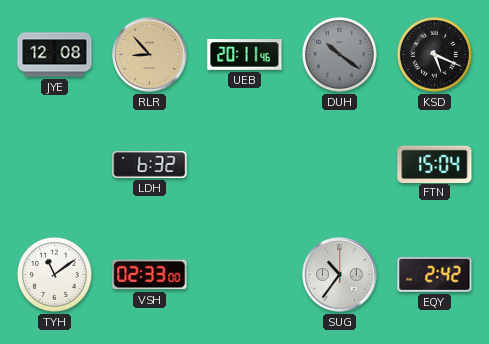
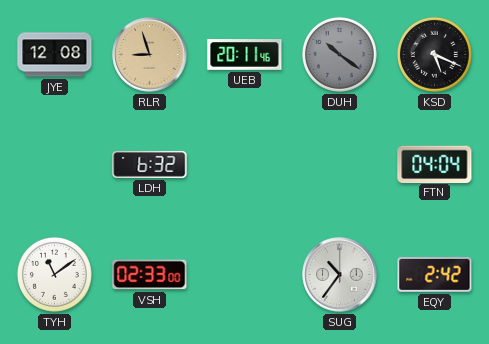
RLR: 8:53 -> 8:57 (150, 55)
FTN: 15:04 -> 04:04 (435, 164)
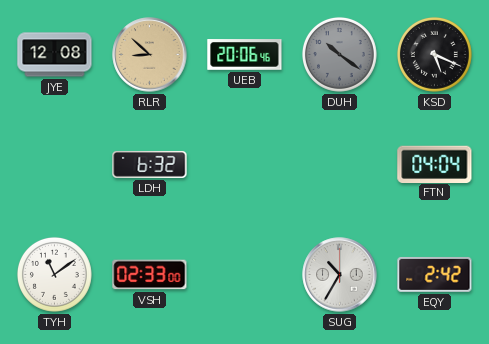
RLR: 8:57 -> 8:52 (150, 55)
UEB: 20:11 -> 20:06 (245, 55)
SUG: 10:36 -> 10:35 (340, 275)
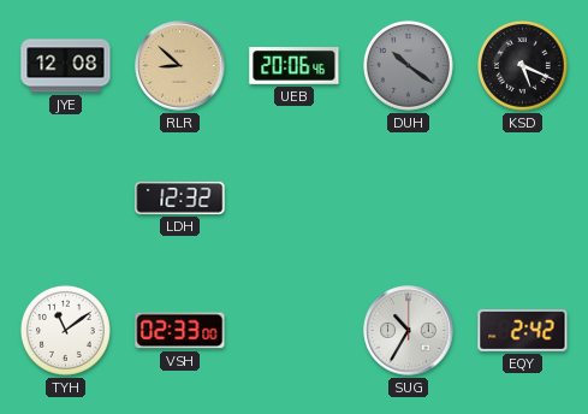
LDH: 6:32 -> 12:32 (180, 197)
FTN: 04:04 -> none (435, 164)
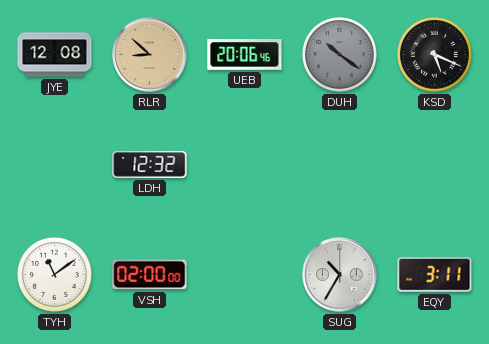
VSH: 02:33 -> 02:00 (150, 275)
EQY: 2:42 -> 3:11 (435, 274)
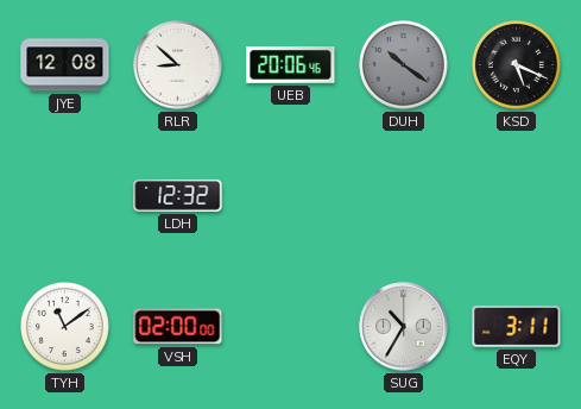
RLR dial: champagne -> white (178, 65)
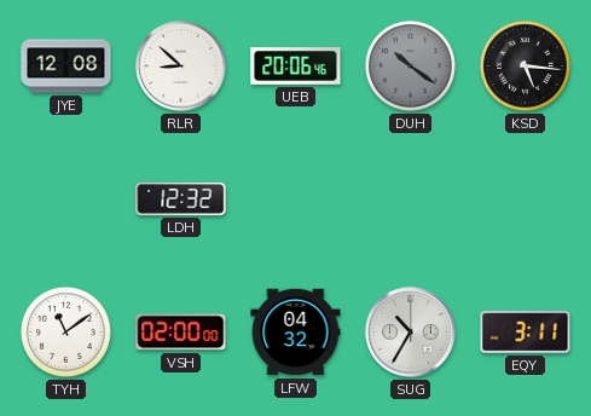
KSD: 5:19 -> 5:16 (525, 65)
LFW: none -> 04:32 (296, 333)
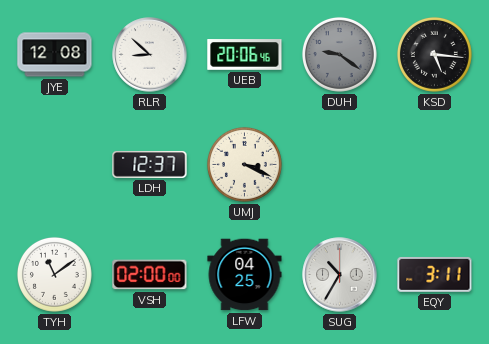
DUH: 10:21 -> 9:21 (339, 54)
LDH: 12:32 -> 12:37 (150, 164)
UMJ: none -> 3:19 (244, 164)
LFW: 04:32 -> 04:25 (245, 275)
